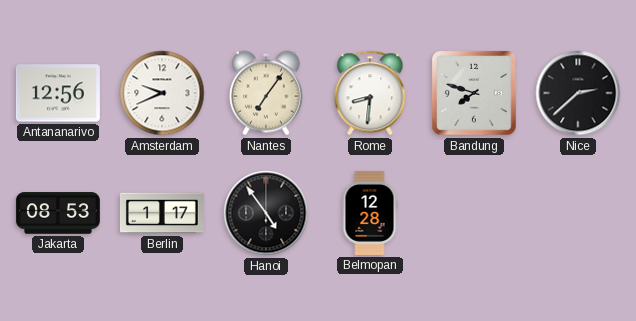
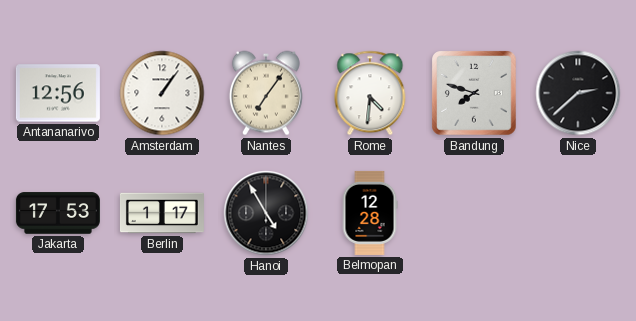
Amsterdam: 9:41 -> 1:06 (162, 93)
Rome: 8:31 -> 4:31 (370, 93)
Jakarta: 08:53 -> 17:53 (58, 213)
Hanoi: 4:54 -> 4:55 (266, 213)
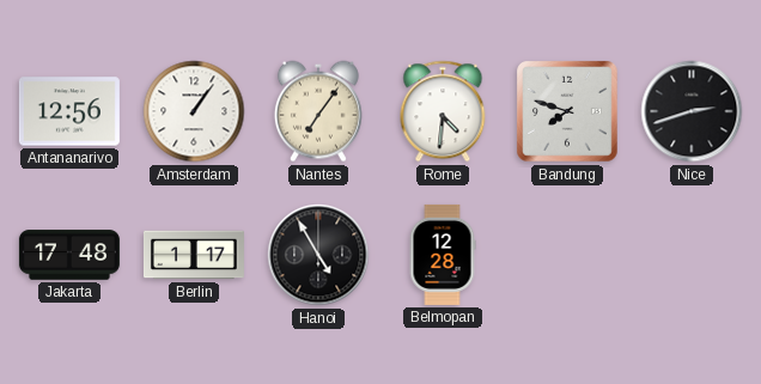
Nice: 2:38 -> 2:42 (692, 111)
Jakarta: 17:53 -> 17:48 (69, 255)
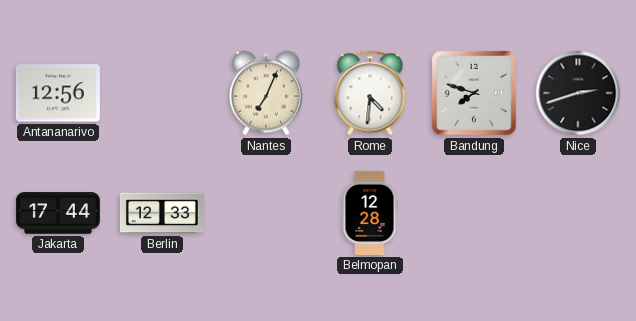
Amsterdam: 1:06 -> none (194, 111)
Nantes: 7:06 -> 7:04 (266, 93)
Jakarta: 17:48 -> 17:44 (58, 213)
Berlin: 1:17 -> 12:33 (162, 213)
Hanoi: 4:55 -> none (318, 255)
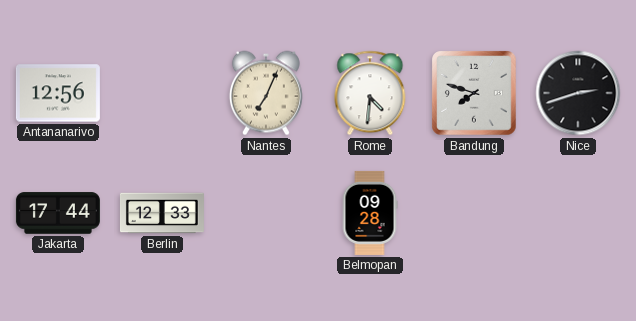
Belmopan: 12:28 -> 09:28 (370, 213)
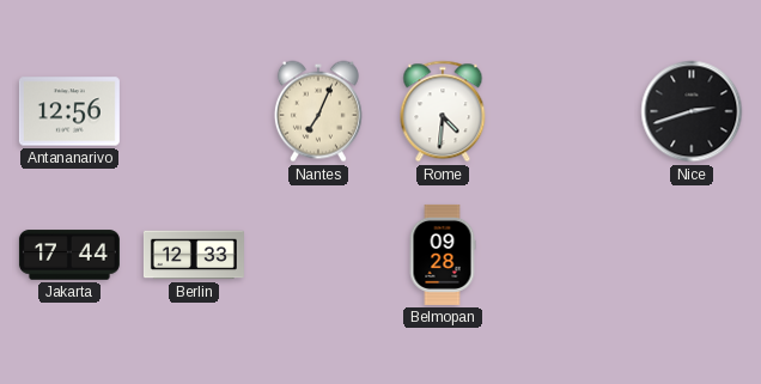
Bandung: 7:48 -> none (475, 94)
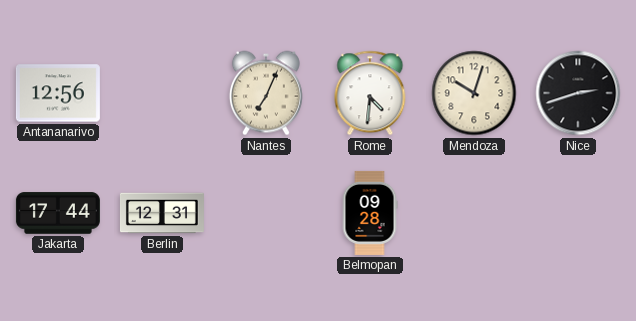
Mendoza: none -> 10:03 (474, 93)
Berlin: 12:33 -> 12:31 (162, 213)
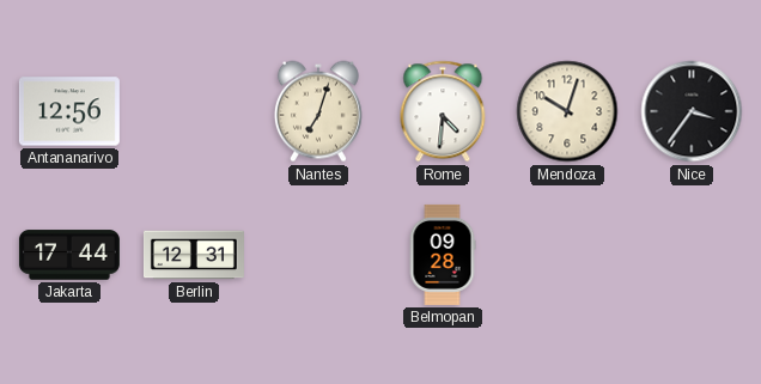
Nantes: 7:04 -> 7:03 (318, 111)
Nice: 2:42 -> 3:36 (692, 111)
